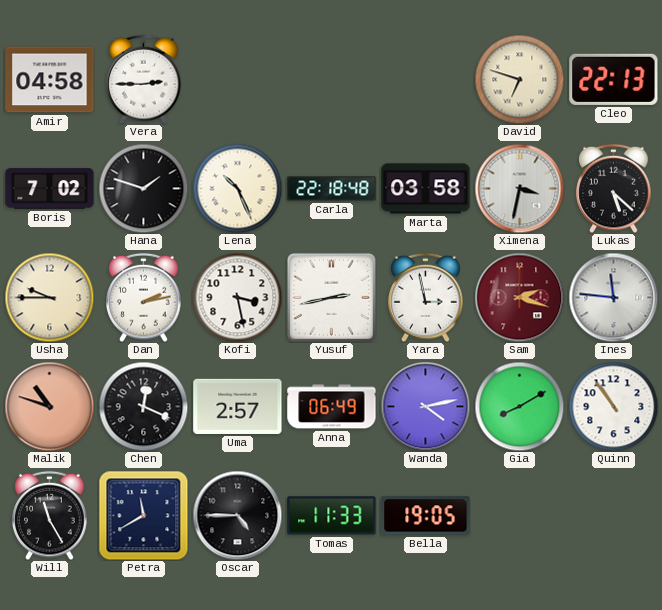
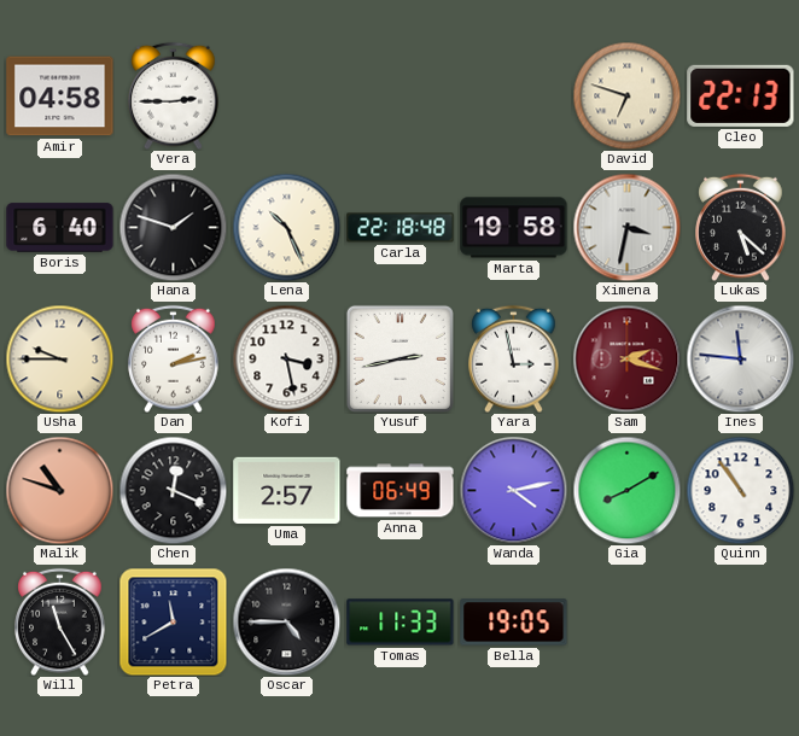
Boris: 7:02 -> 6:40 (60, 228)
Marta: 03:58 -> 19:58 (514, 228)
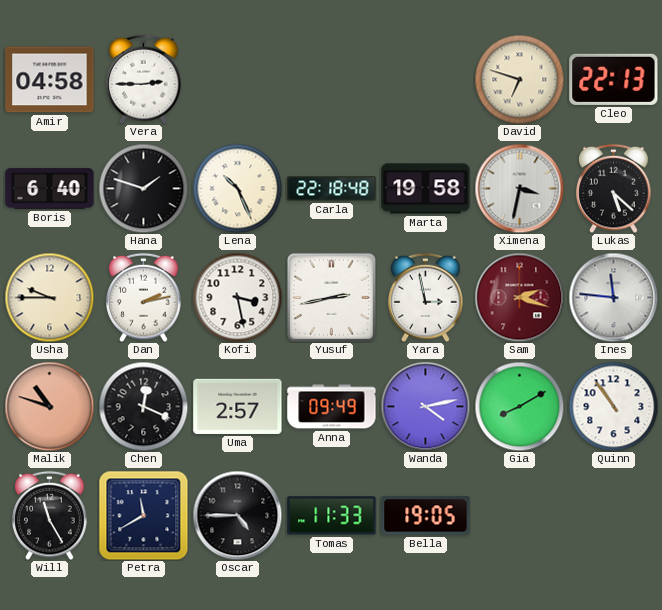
Anna: 06:49 -> 09:49 (332, 407)
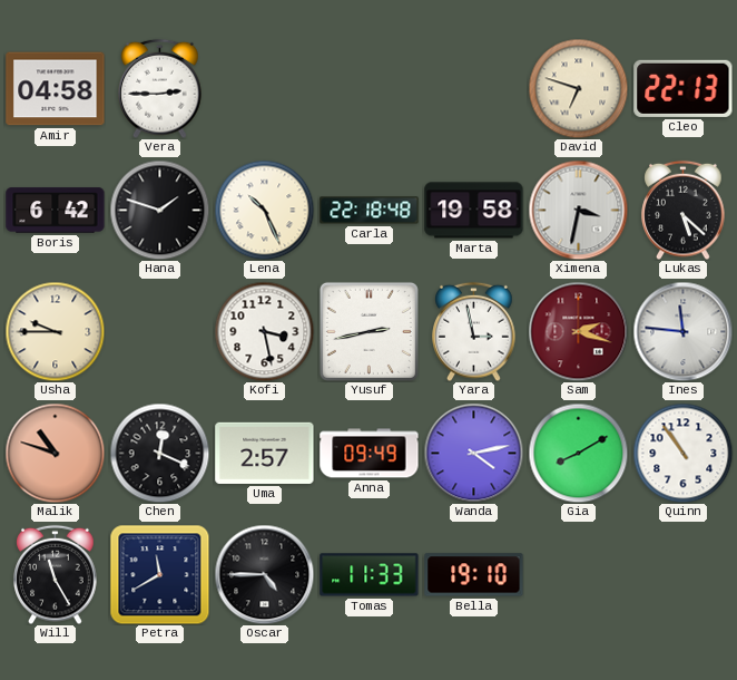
Boris: 6:40 -> 6:42 (56, 211)
Dan: 2:13 -> none (144, 297)
Bella: 19:05 -> 19:10 (474, 575)
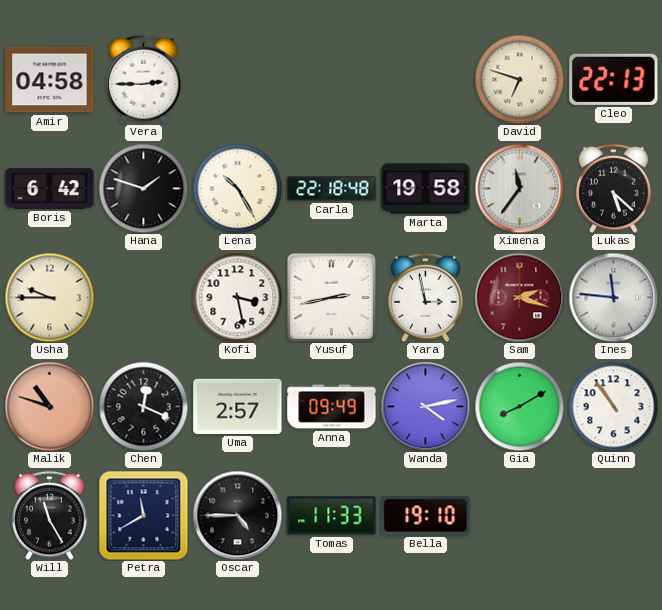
Lena: 10:26 -> 10:25 (237, 188)
Ximena: 3:32 -> 11:36 (519, 188)
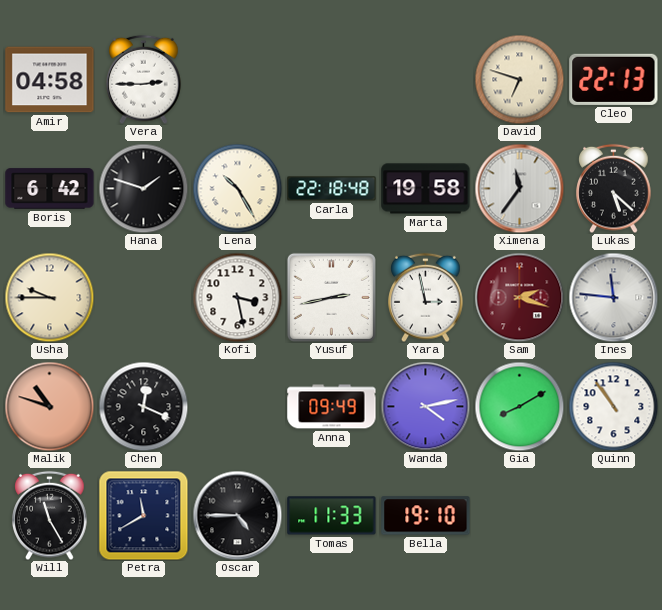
Uma: 2:57 -> none (238, 406)
